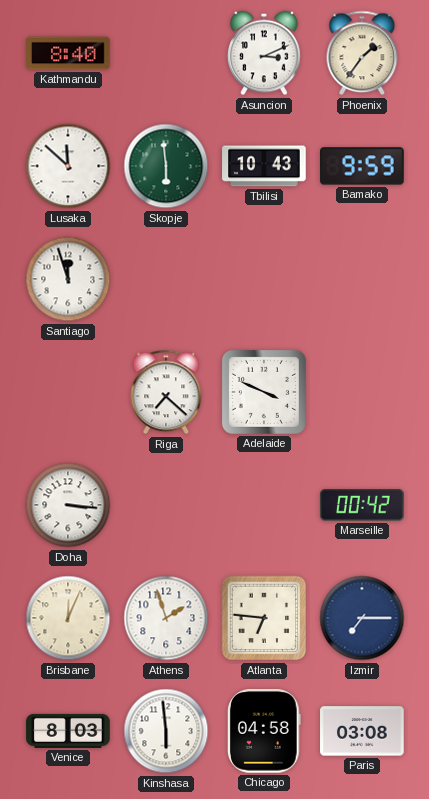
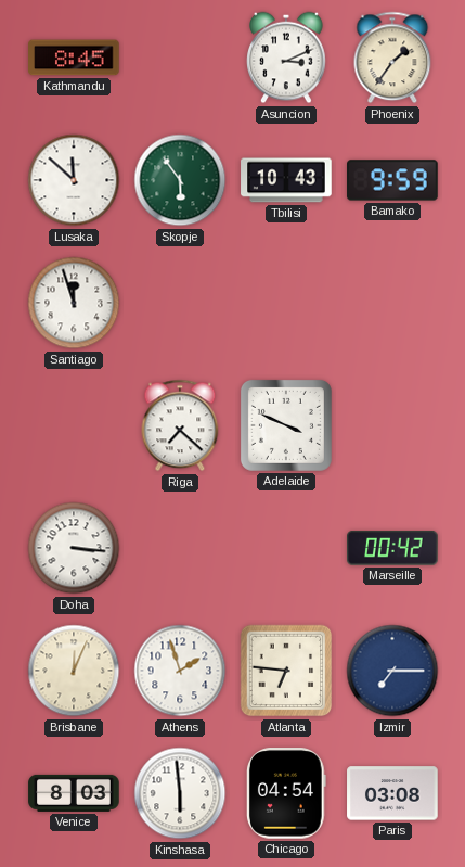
Kathmandu: 8:40 -> 8:45 (74, 58)
Skopje: 5:59 -> 5:54 (180, 180)
Chicago: 04:58 -> 04:54 (287, 793)
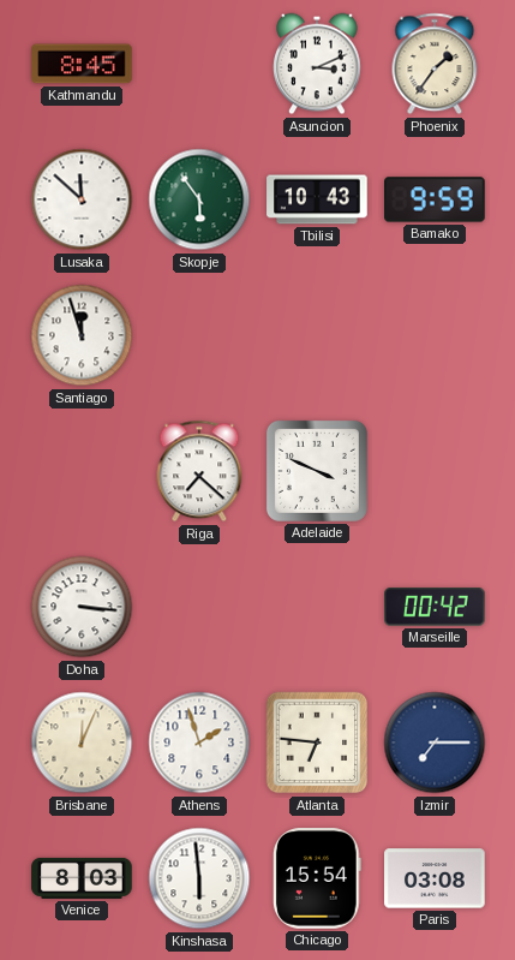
Chicago: 04:54 -> 15:54 (318, 878)
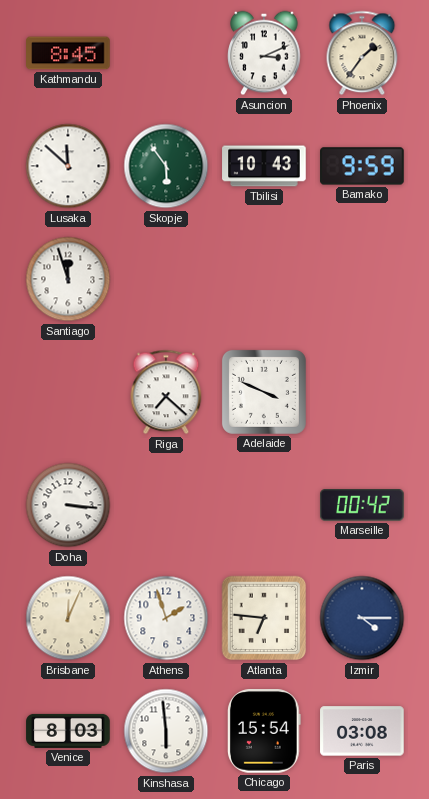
Izmir: 7:15 -> 4:15 (362, 618)
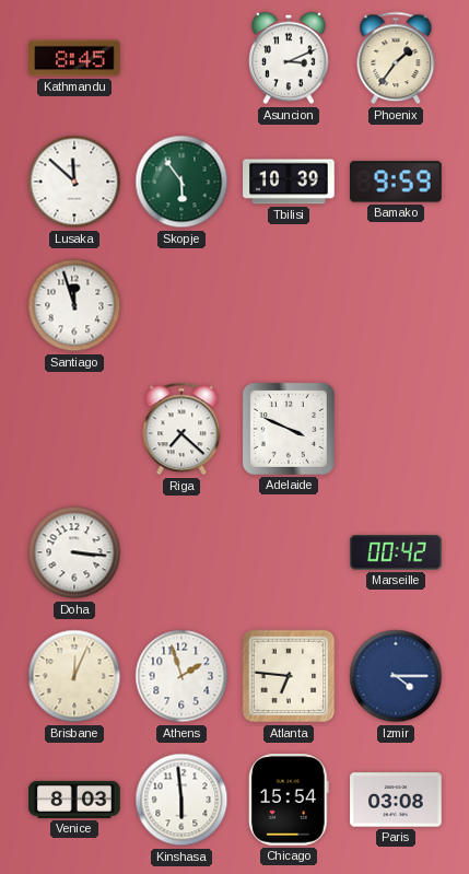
Tbilisi: 10:43 -> 10:39 (289, 182)
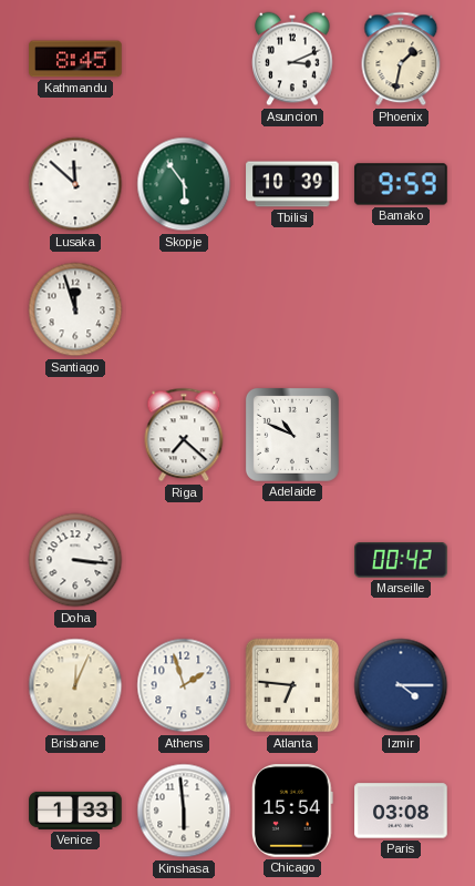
Phoenix: 1:36 -> 1:32 (401, 59)
Adelaide: 3:49 -> 10:49 (292, 435)
Venice: 8:03 -> 1:33 (75, 811)
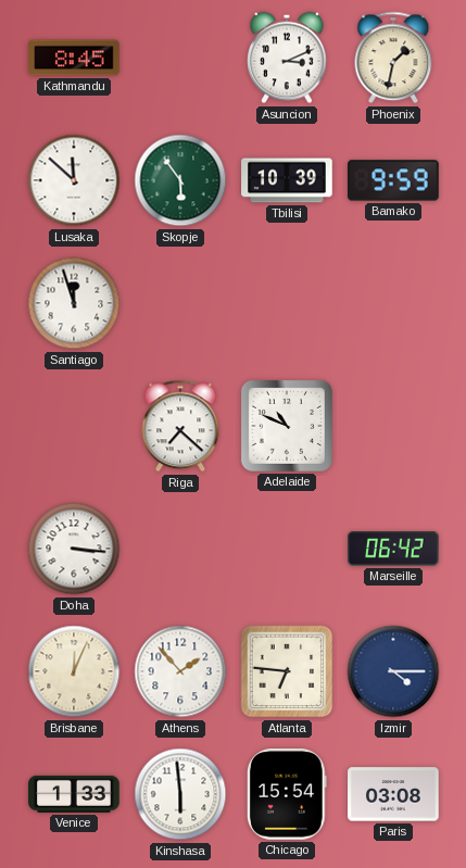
Marseille: 00:42 -> 06:42 (393, 549)
Athens: 1:57 -> 1:53 (180, 671)
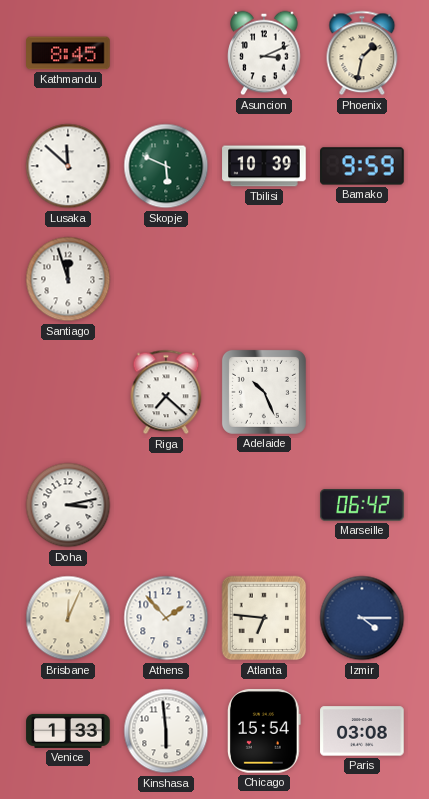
Skopje: 5:54 -> 5:49 (166, 166)
Adelaide: 10:49 -> 10:26 (264, 392)
Doha: 3:16 -> 3:13 (68, 505)
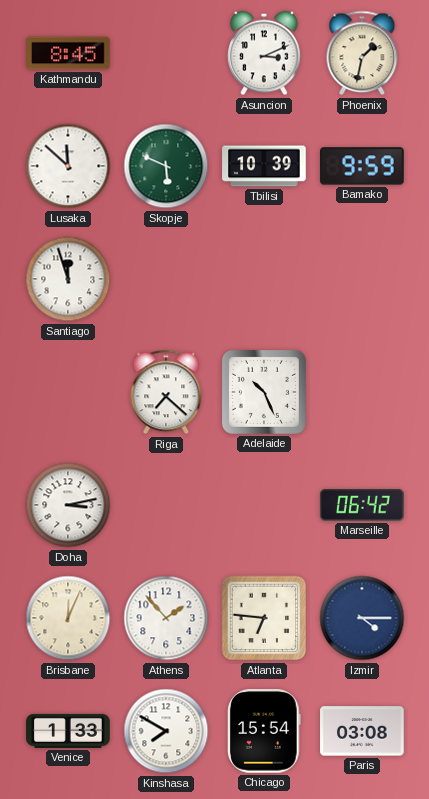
Kinshasa: 5:59 -> 7:50 (166, 731)
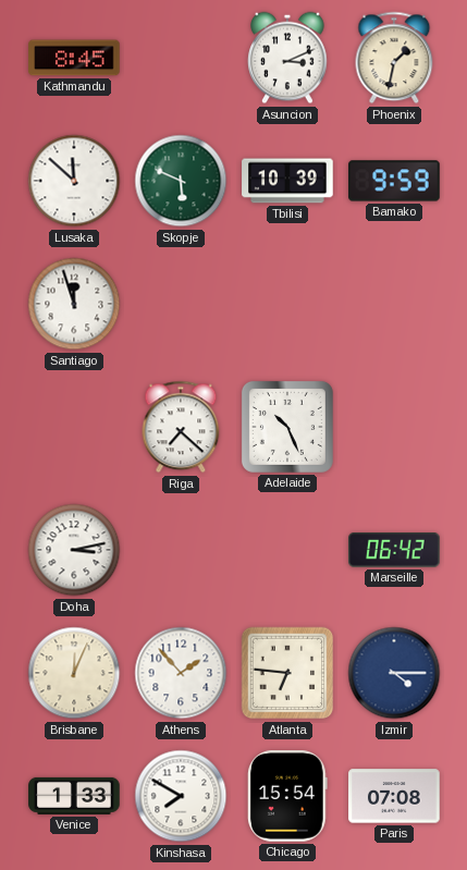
Paris: 03:08 -> 07:08 (394, 796)
